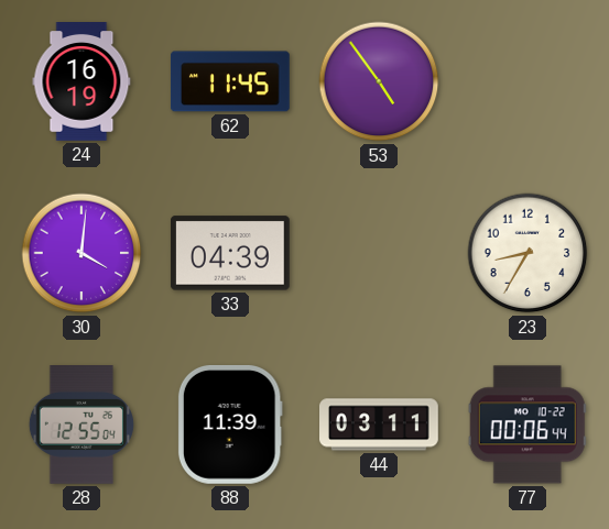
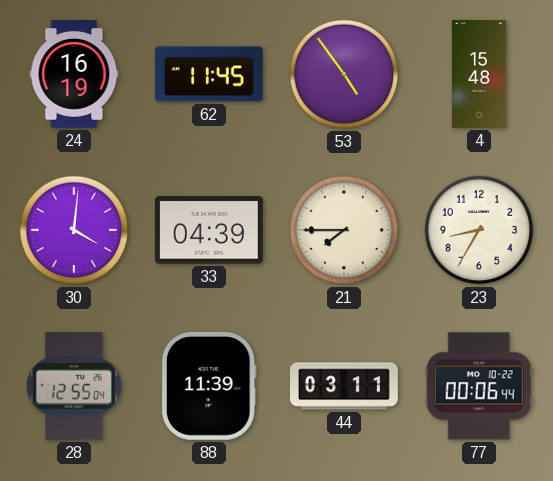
4: none -> 15:48 (479, 74)
21: none -> 7:45 (344, 230)
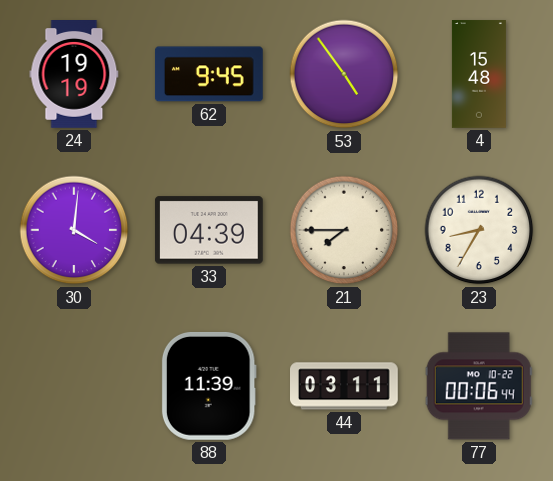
24: 16:19 -> 19:19 (74, 75)
62: 11:45 -> 9:45 (209, 74)
28: 12:55 -> none (74, 387)
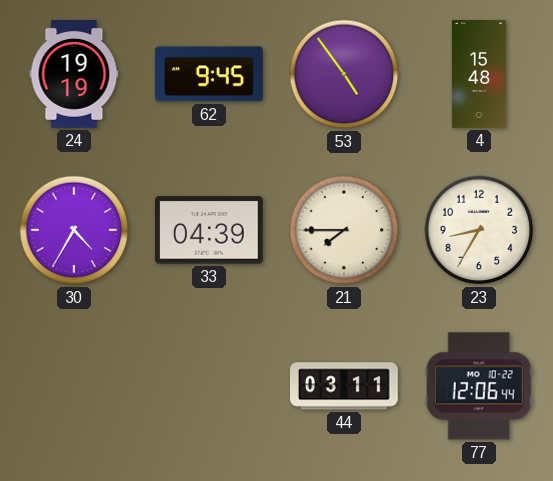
30: 4:01 -> 4:35 (74, 230)
88: 11:39 -> none (209, 386)
77: 00:06 -> 12:06 (479, 386)
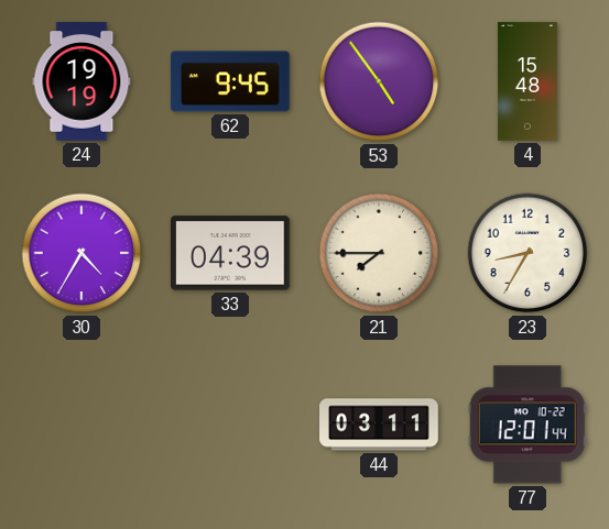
77: 12:06 -> 12:01 (528, 425)
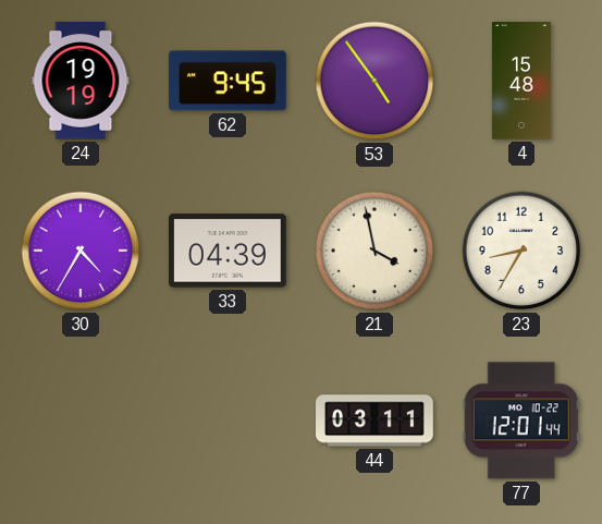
21: 7:45 -> 3:58 (374, 251)
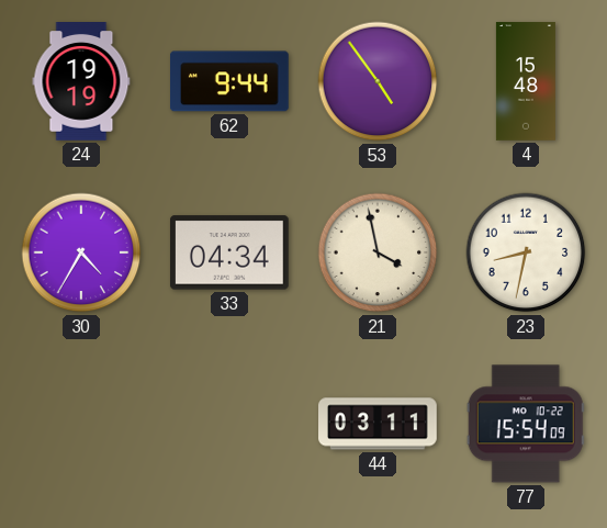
62: 9:45 -> 9:44 (229, 81)
33: 04:39 -> 04:34 (229, 252)
23: 8:35 -> 8:32 (526, 252)
77: 12:01 -> 15:54 (526, 424)
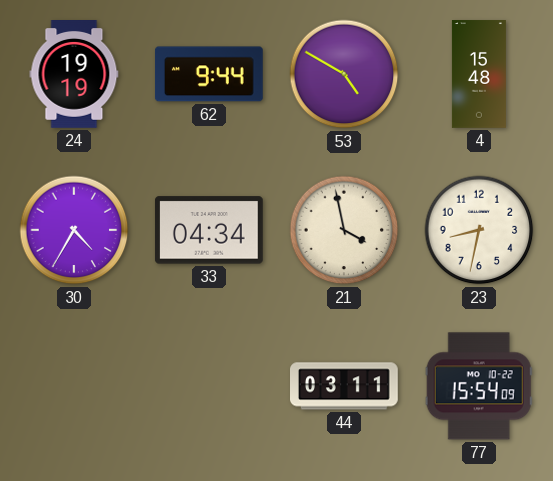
53: 4:54 -> 4:50 (344, 74)
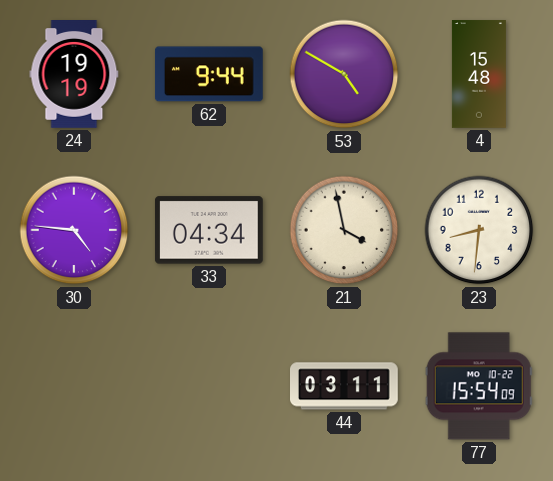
30: 4:35 -> 4:46 (74, 230)
23: 8:32 -> 8:31 (479, 230)
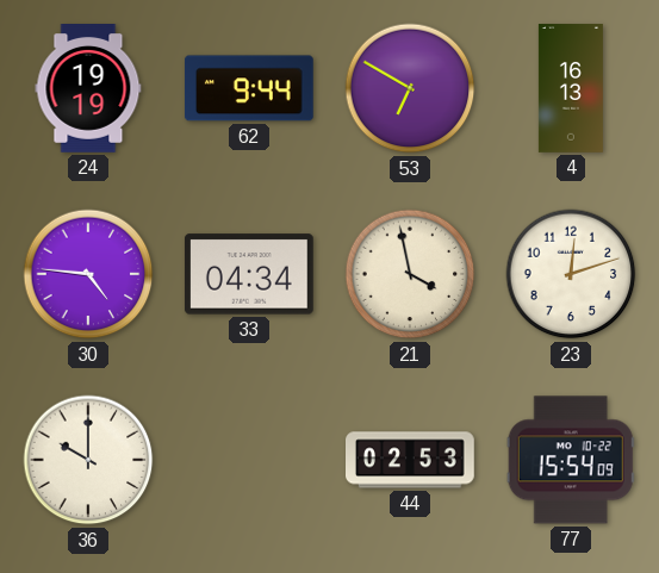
53: 4:50 -> 6:50 (410, 88)
4: 15:48 -> 16:13 (571, 88)
23: 8:31 -> 12:12 (571, 274)
36: none -> 10:00 (88, 460)
44: 03:11 -> 02:53 (411, 460)
